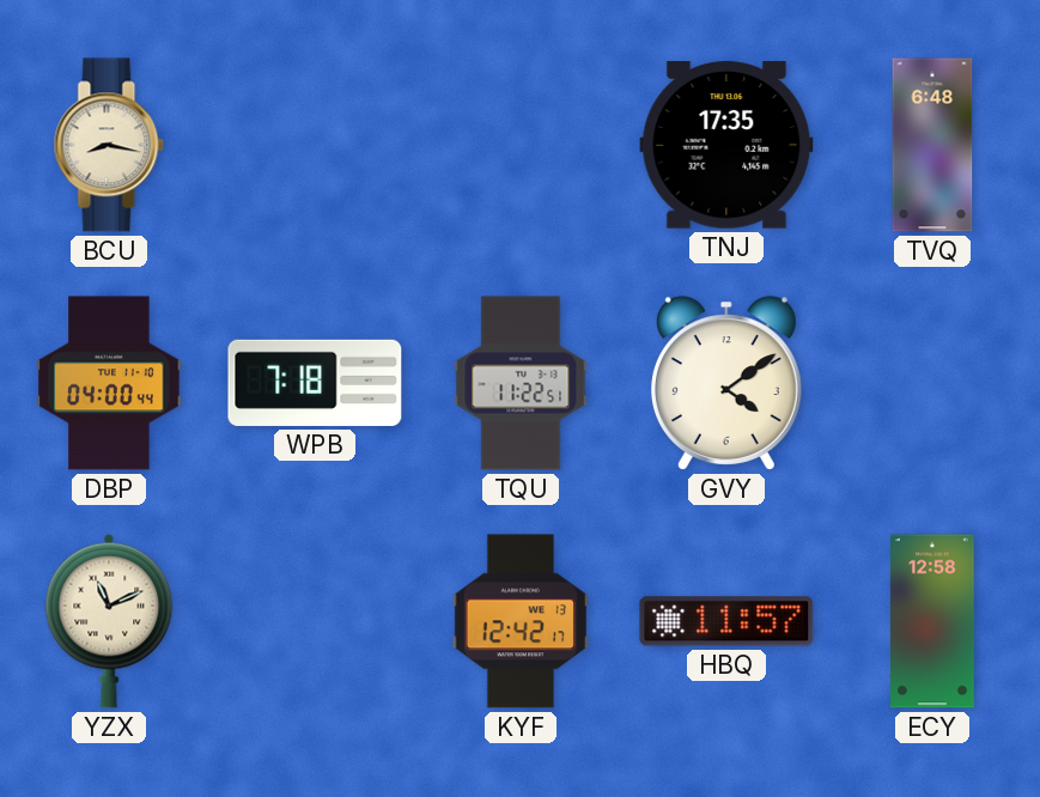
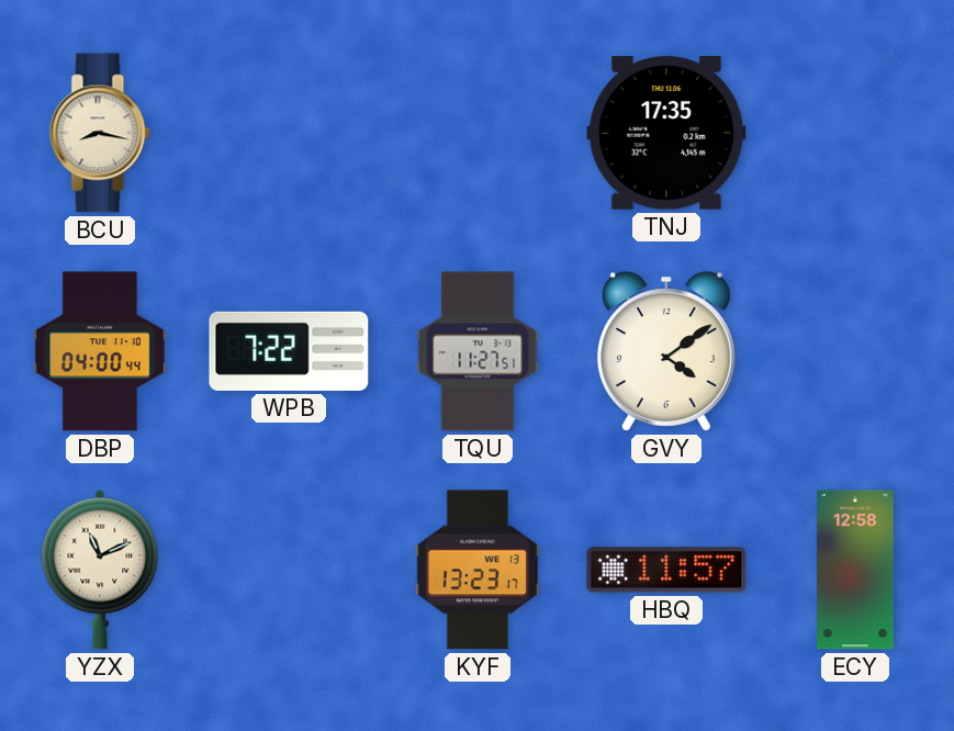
TVQ: 6:48 -> none (932, 145)
WPB: 7:18 -> 7:22 (289, 351)
TQU: 11:22 -> 11:27 (478, 351)
KYF: 12:42 -> 13:23 (478, 570)
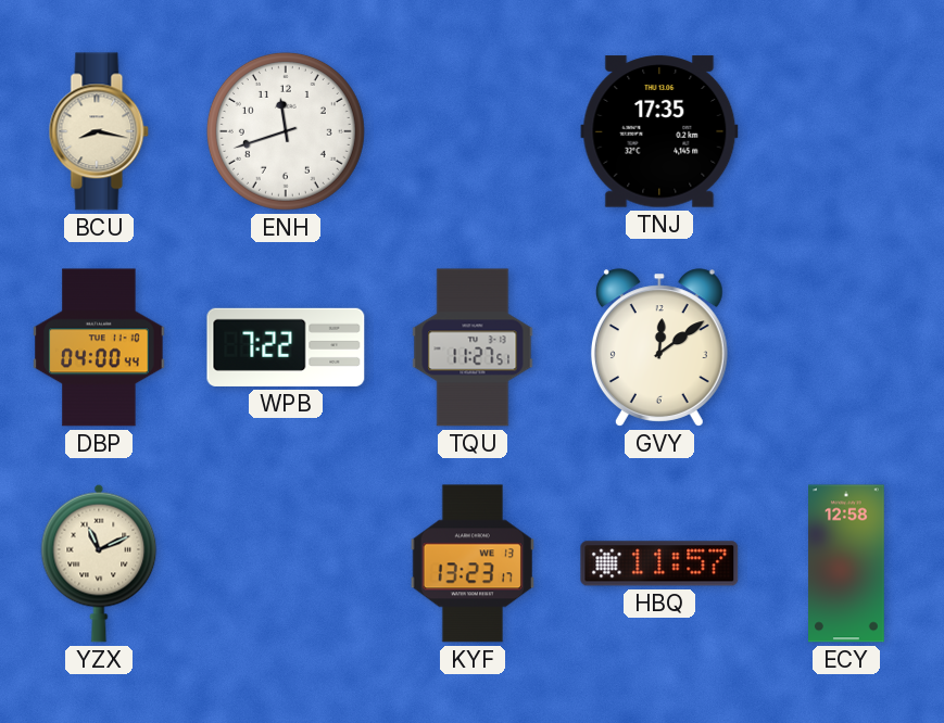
ENH: none -> 11:42 (286, 131)
GVY: 4:09 -> 12:09 (659, 347)
